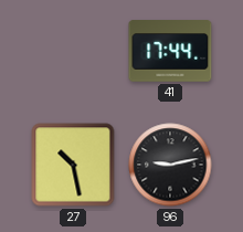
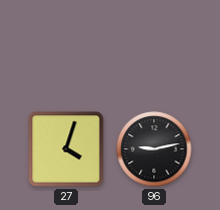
41: 17:44 -> none (170, 51)
27: 10:28 -> 4:03 (66, 149)
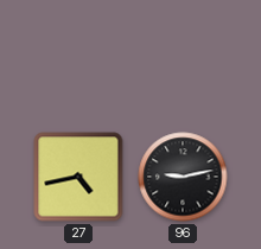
27: 4:03 -> 4:43 (78, 177)
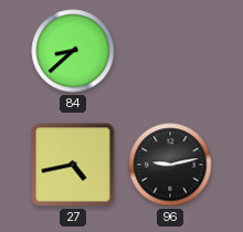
84: none -> 8:38 (73, 51)
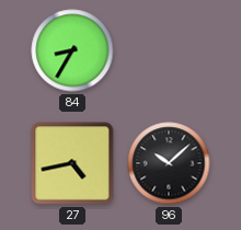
84: 8:38 -> 8:35 (72, 50)
96: 9:13 -> 10:08 (169, 163)
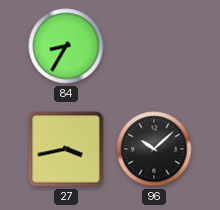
27: 4:43 -> 3:43 (66, 149)
